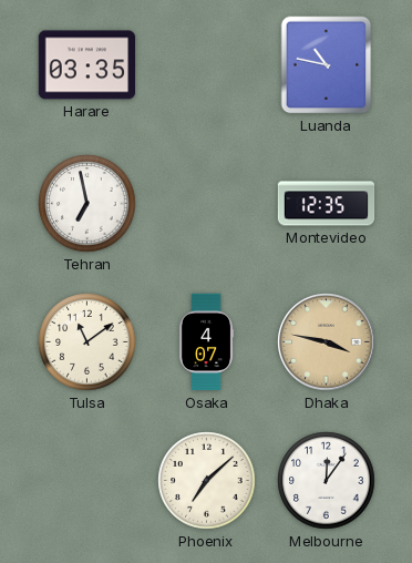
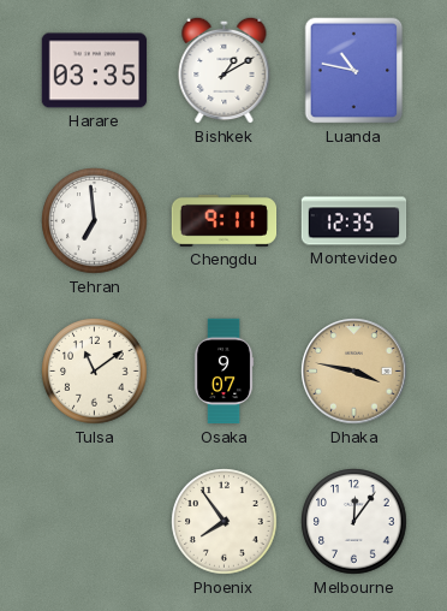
Bishkek: none -> 1:10 (225, 70)
Tehran: 6:58 -> 6:59 (95, 221)
Chengdu: none -> 9:11 (225, 220)
Osaka: 4:07 -> 9:07 (223, 372)
Phoenix: 7:08 -> 7:54 (225, 522)
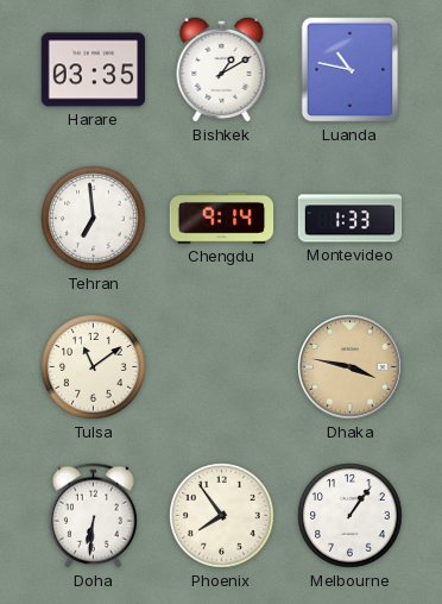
Chengdu: 9:11 -> 9:14 (222, 218)
Montevideo: 12:35 -> 1:33 (351, 219)
Osaka: 9:07 -> none (223, 372)
Doha: none -> 6:31 (93, 516)
Melbourne: 12:06 -> 1:06 (351, 516)
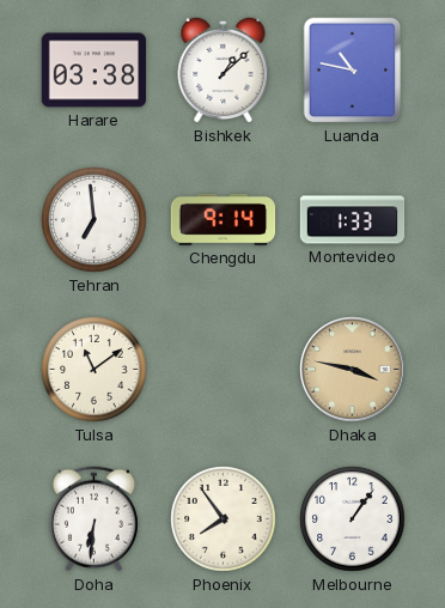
Harare: 03:35 -> 03:38 (95, 71)
Bishkek: 1:10 -> 1:08 (224, 69)
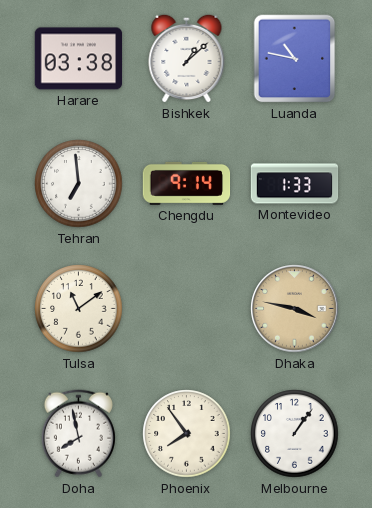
Doha: 6:31 -> 7:58 (78, 434)
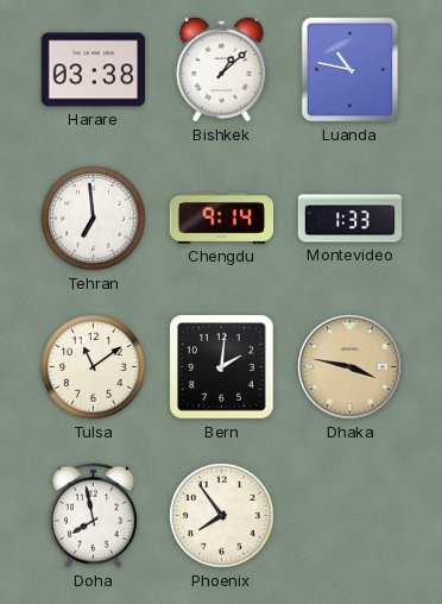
Bern: none -> 2:01 (222, 367)
Melbourne: 1:06 -> none (295, 434)
